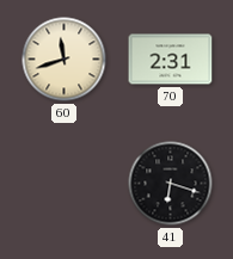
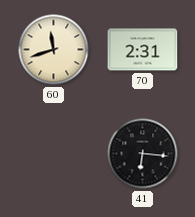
41: 6:18 -> 6:16 (143, 154)
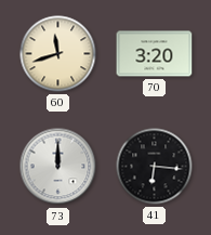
70: 2:31 -> 3:20 (155, 54)
73: none -> 12:00 (58, 167)
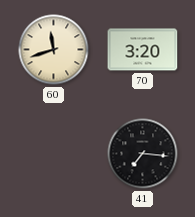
73: 12:00 -> none (58, 167)
41: 6:16 -> 7:16 (143, 154)
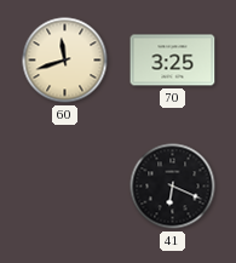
70: 3:20 -> 3:25 (173, 61)
41: 7:16 -> 6:19 (173, 187)
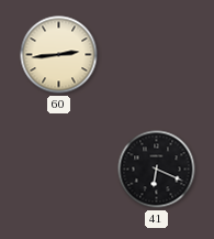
60: 11:42 -> 2:44 (59, 55)
70: 3:25 -> none (173, 61)
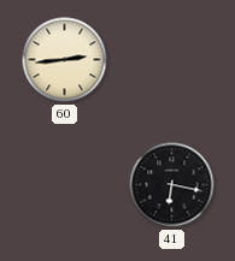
41: 6:19 -> 6:17 (172, 185)
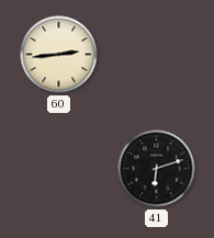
41: 6:17 -> 6:12 (157, 169)
